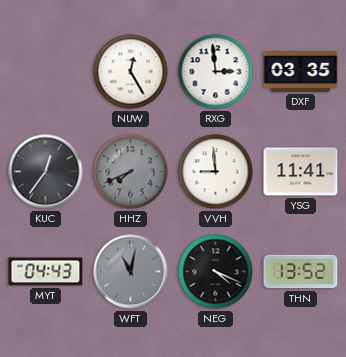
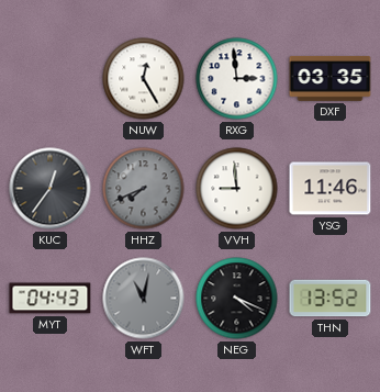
YSG: 11:41 -> 11:46 (331, 189)
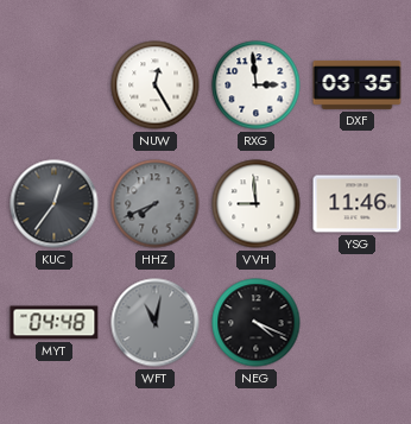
MYT: 04:43 -> 04:48 (55, 323)
THN: 13:52 -> none (331, 299)
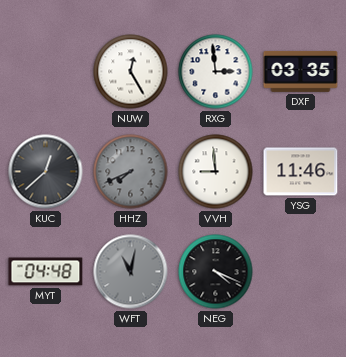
KUC: 12:36 -> 12:38 (46, 172)
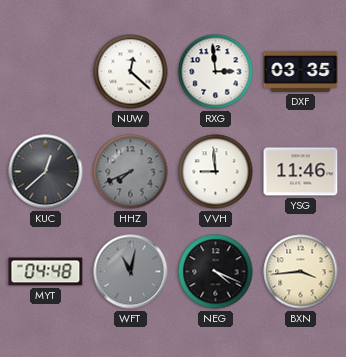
NUW: 12:25 -> 12:22 (131, 72)
BXN: none -> 3:44 (301, 272)
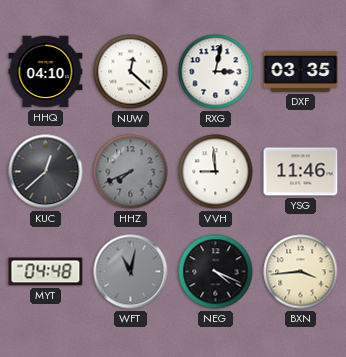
HHQ: none -> 04:10 (46, 72)
RXG: 2:59 -> 3:02 (216, 72)
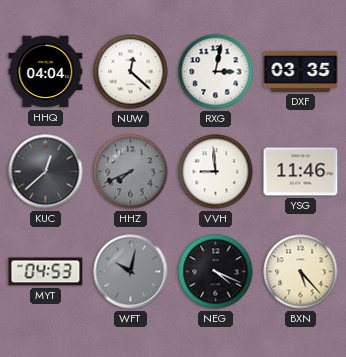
HHQ: 04:10 -> 04:04 (46, 72)
MYT: 04:48 -> 04:53 (46, 272)
WFT: 11:02 -> 10:02 (131, 272)
BXN: 3:44 -> 5:23 (301, 272)
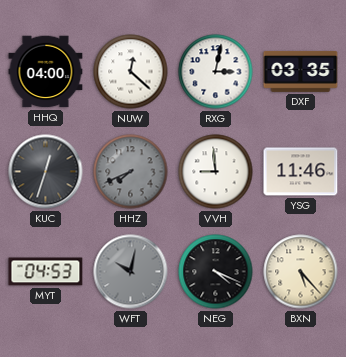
HHQ: 04:04 -> 04:00 (46, 72)
KUC: 12:38 -> 12:33 (46, 172)
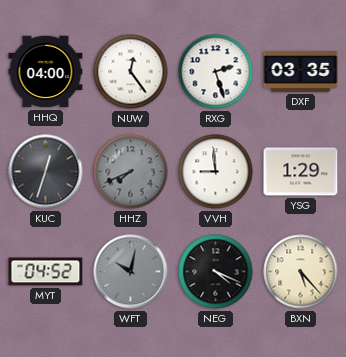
NUW: 12:22 -> 12:24 (131, 72)
RXG: 3:02 -> 2:27 (216, 72)
YSG: 11:46 -> 1:29 (301, 172)
MYT: 04:53 -> 04:52 (46, 272)
